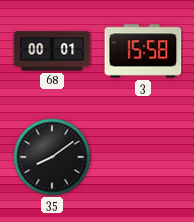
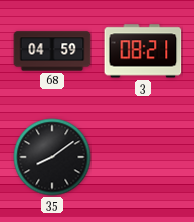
68: 00:01 -> 04:59 (52, 51)
3: 15:58 -> 08:21 (143, 51)
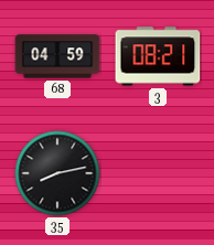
35: 8:09 -> 8:13 (57, 173)
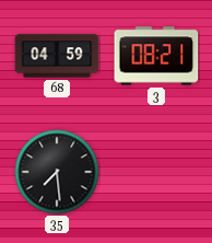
35: 8:13 -> 7:29 (57, 172)
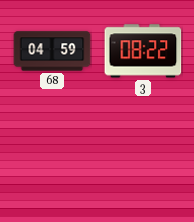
3: 08:21 -> 08:22 (143, 51)
35: 7:29 -> none (57, 172)
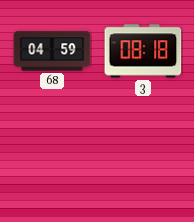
3: 08:22 -> 08:18 (143, 51)
